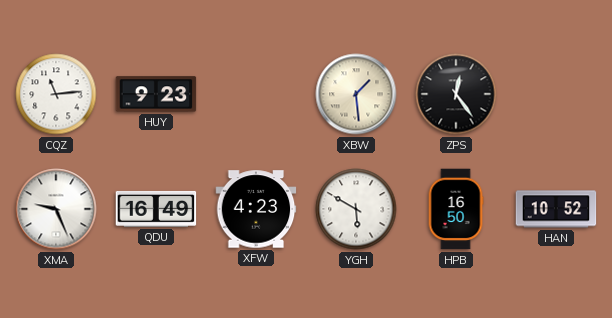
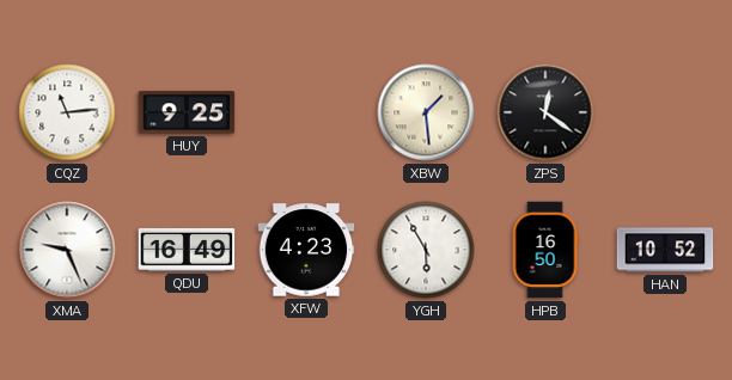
HUY: 9:23 -> 9:25 (187, 112)
ZPS: 12:24 -> 12:21 (545, 112)
YGH: 5:50 -> 5:55 (426, 250)
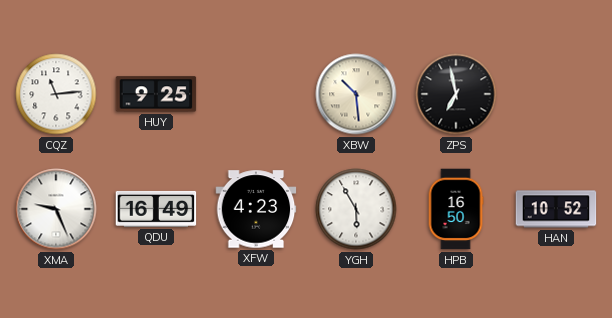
XBW: 1:29 -> 10:29 (356, 94)
ZPS: 12:21 -> 6:58 (456, 94)
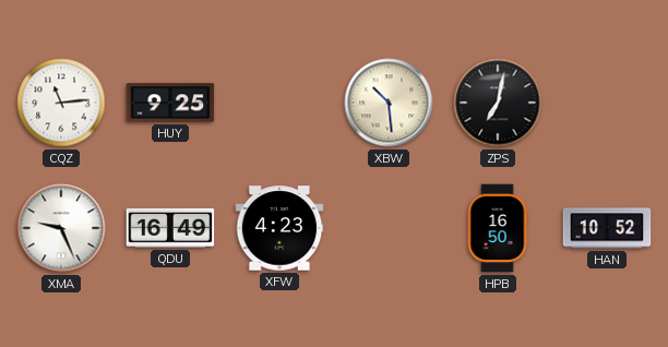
ZPS: 6:58 -> 7:02 (498, 103)
YGH: 5:55 -> none (356, 209)
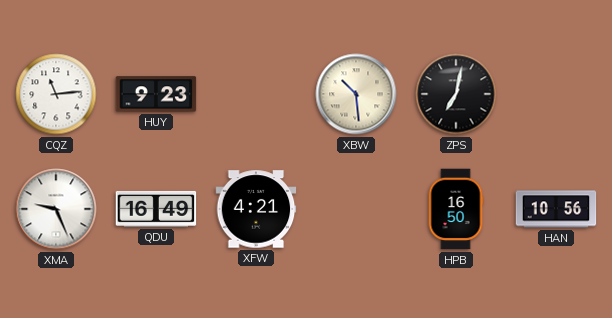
HUY: 9:25 -> 9:23 (156, 94)
XFW: 4:23 -> 4:21 (256, 209)
HAN: 10:52 -> 10:56 (556, 209)
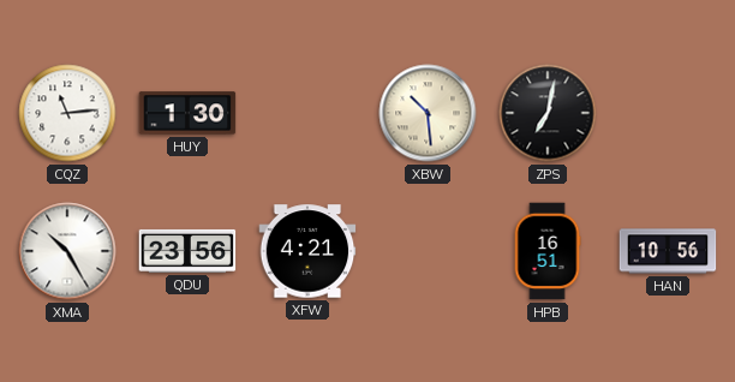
HUY: 9:23 -> 1:30 (187, 113)
XMA: 9:26 -> 10:25 (67, 251)
QDU: 16:49 -> 23:56 (187, 251)
HPB: 16:50 -> 16:51 (548, 251)
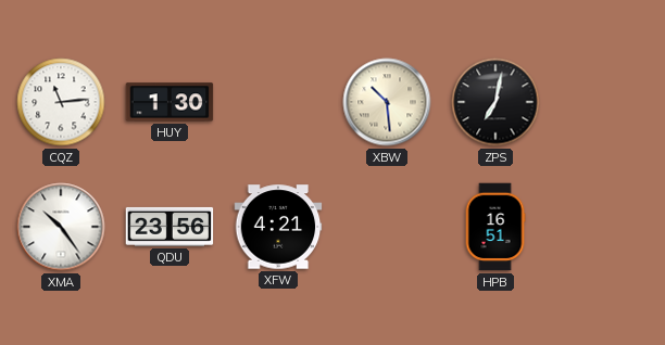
XMA: 10:25 -> 10:24 (61, 227)
HAN: 10:56 -> none (668, 251)
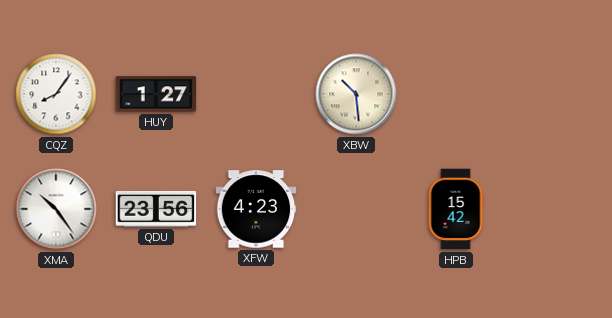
CQZ: 11:14 -> 8:06 (56, 94)
HUY: 1:30 -> 1:27 (156, 94)
ZPS: 7:02 -> none (495, 102)
XFW: 4:21 -> 4:23 (256, 209)
HPB: 16:51 -> 15:42 (456, 209)
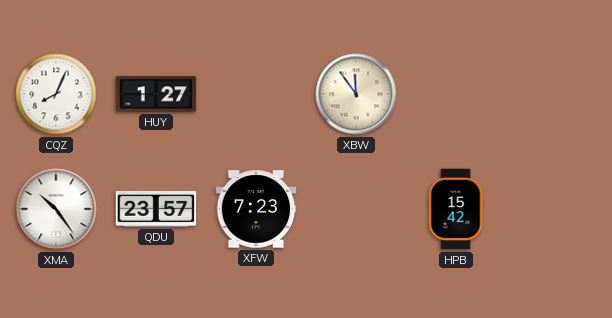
CQZ: 8:06 -> 8:04 (56, 94)
XBW: 10:29 -> 11:54 (356, 94)
QDU: 23:56 -> 23:57 (156, 209)
XFW: 4:23 -> 7:23 (256, 209)
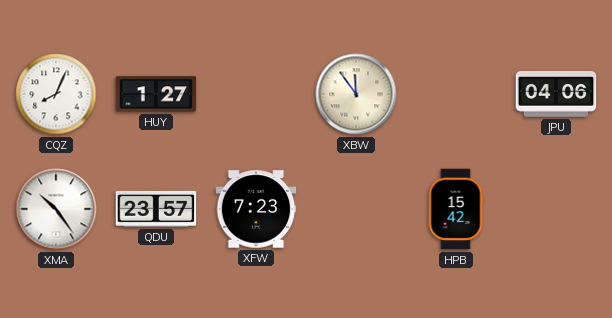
JPU: none -> 04:06 (556, 95)
